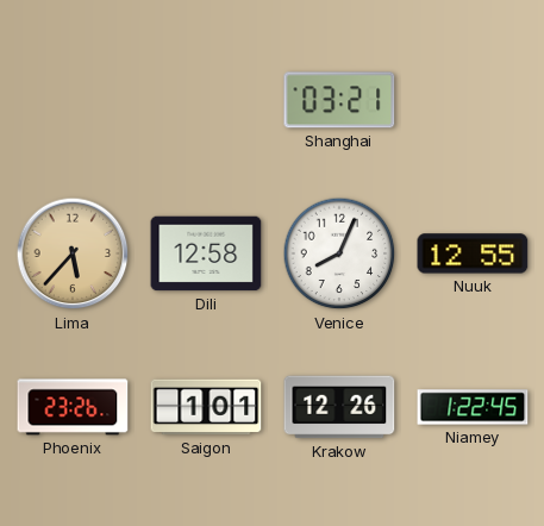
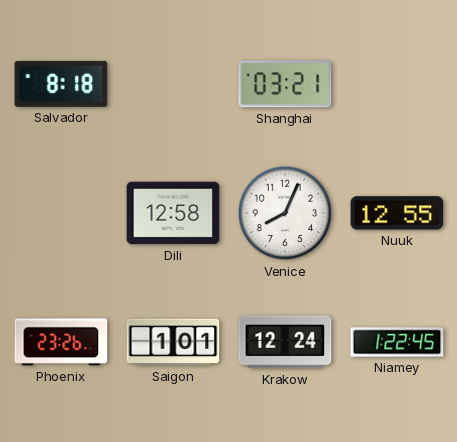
Salvador: none -> 8:18 (61, 84)
Lima: 5:37 -> none (73, 253)
Krakow: 12:26 -> 12:24 (285, 342)
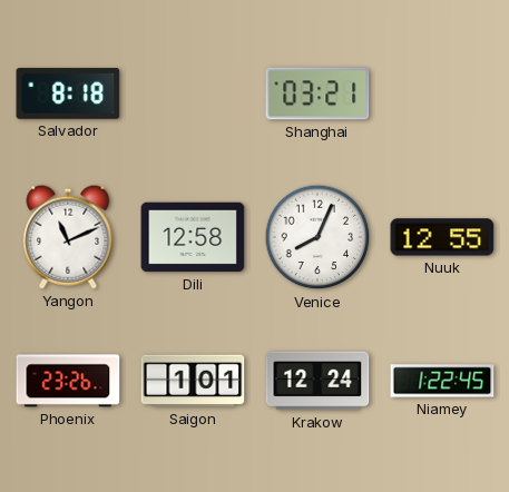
Yangon: none -> 11:11 (68, 237)
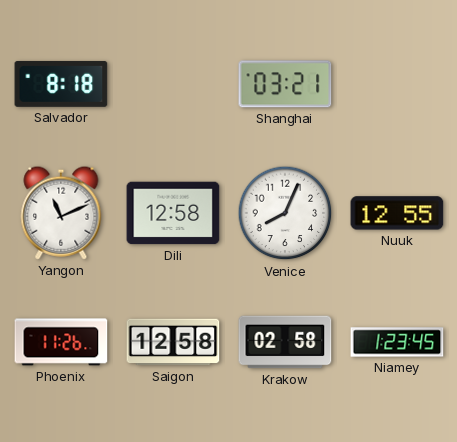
Phoenix: 23:26 -> 11:26 (61, 342)
Saigon: 1:01 -> 12:58 (173, 342)
Krakow: 12:24 -> 02:58 (285, 342)
Niamey: 1:22 -> 1:23 (397, 342)
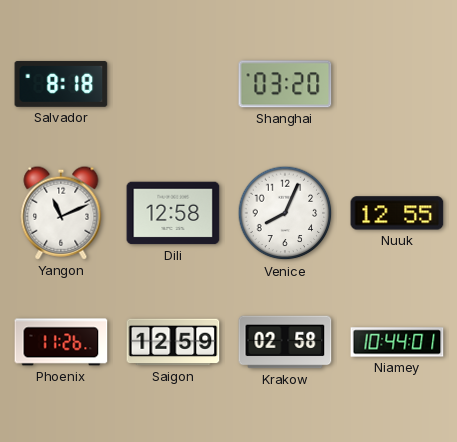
Shanghai: 03:21 -> 03:20 (285, 84)
Saigon: 12:58 -> 12:59 (173, 342)
Niamey: 1:23 -> 10:44 (397, 342)
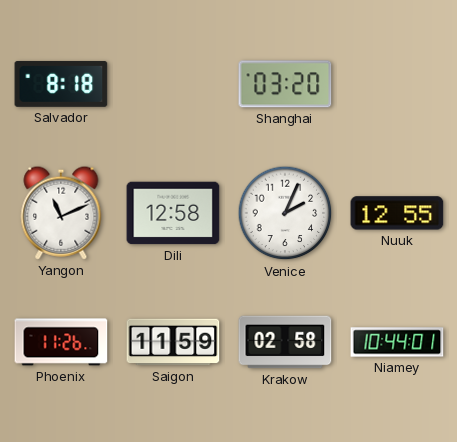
Venice: 8:04 -> 2:04 (285, 213)
Saigon: 12:59 -> 11:59 (173, 342)
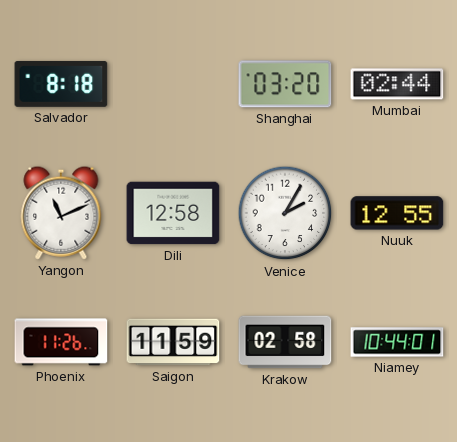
Mumbai: none -> 02:44 (397, 84)
Venice: 2:04 -> 2:05 (285, 213)
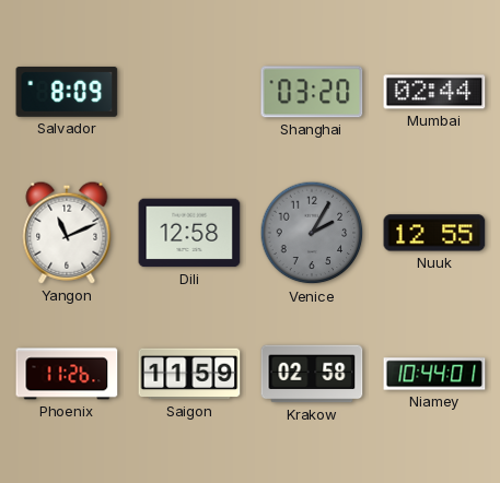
Salvador: 8:18 -> 8:09 (67, 92)
Venice dial: white -> grey (312, 233)
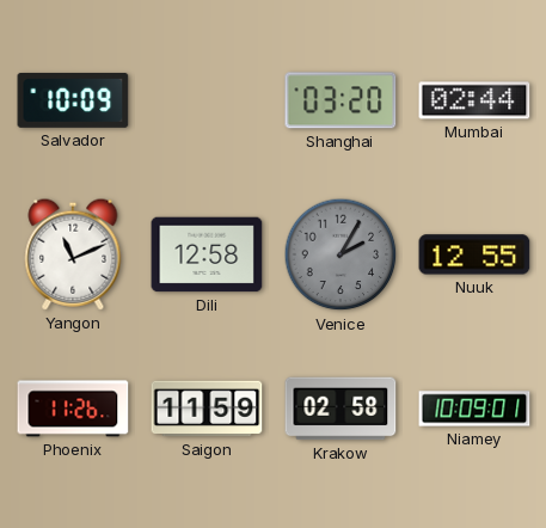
Salvador: 8:09 -> 10:09 (73, 100)
Niamey: 10:44 -> 10:09 (474, 409)
